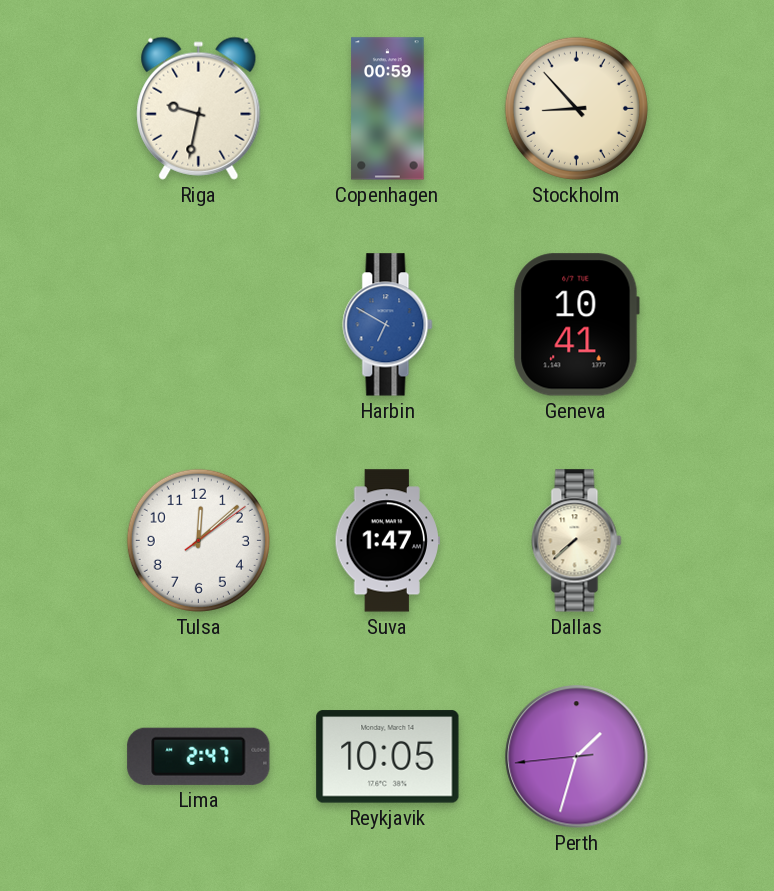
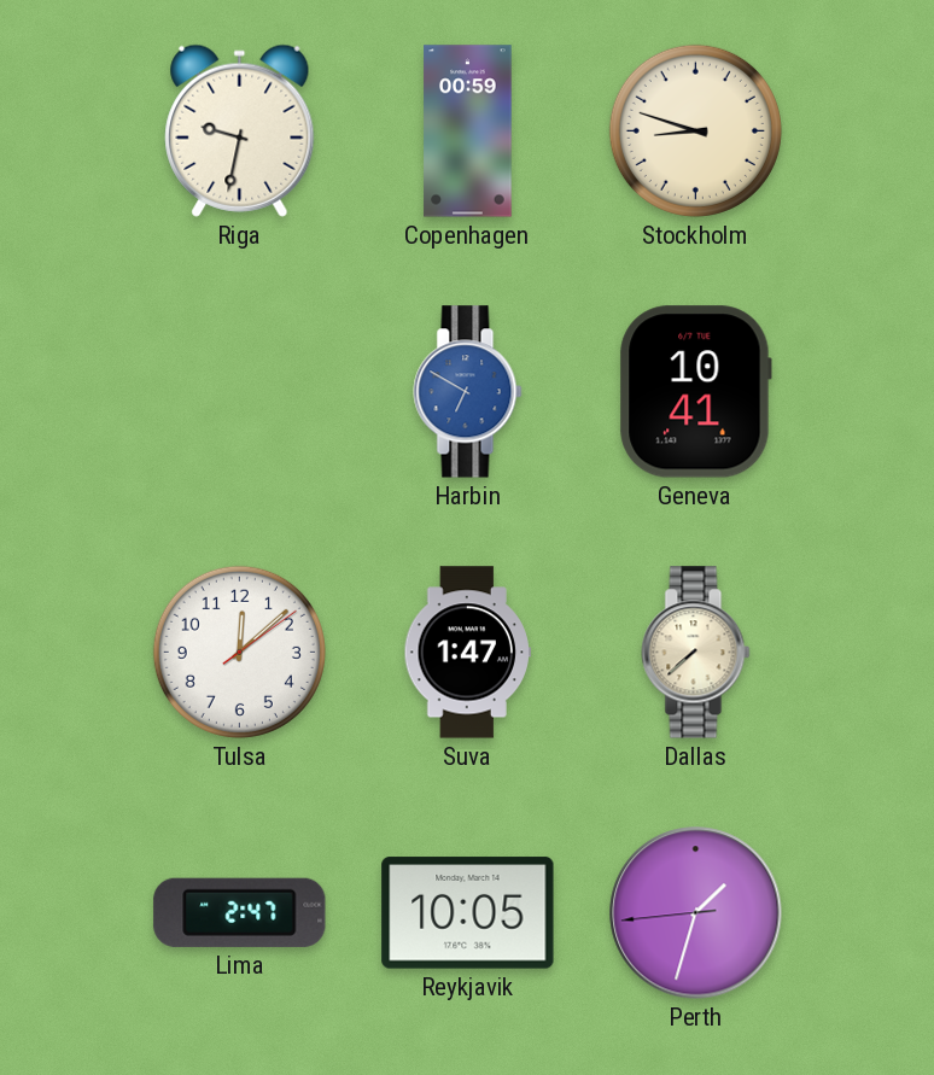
Stockholm: 8:53 -> 8:48 (695, 130)
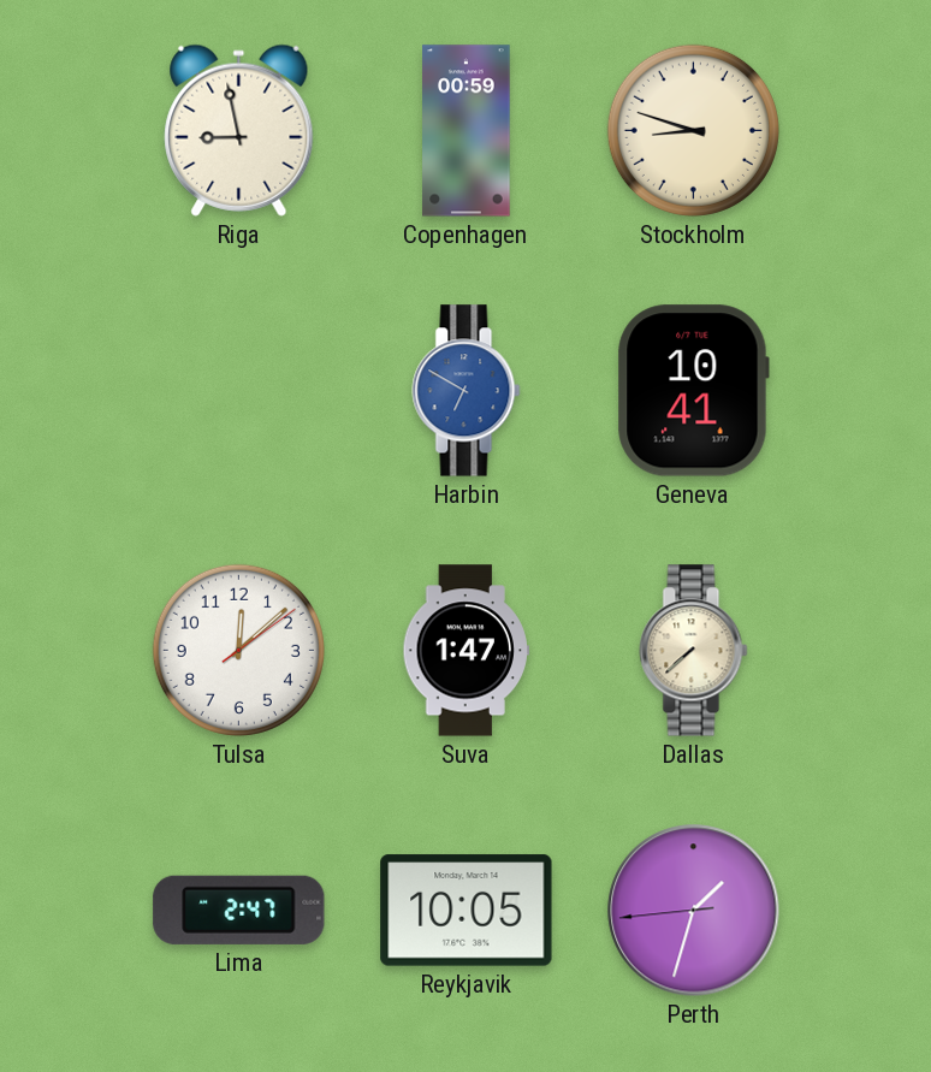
Riga: 9:32 -> 8:58 (239, 130)
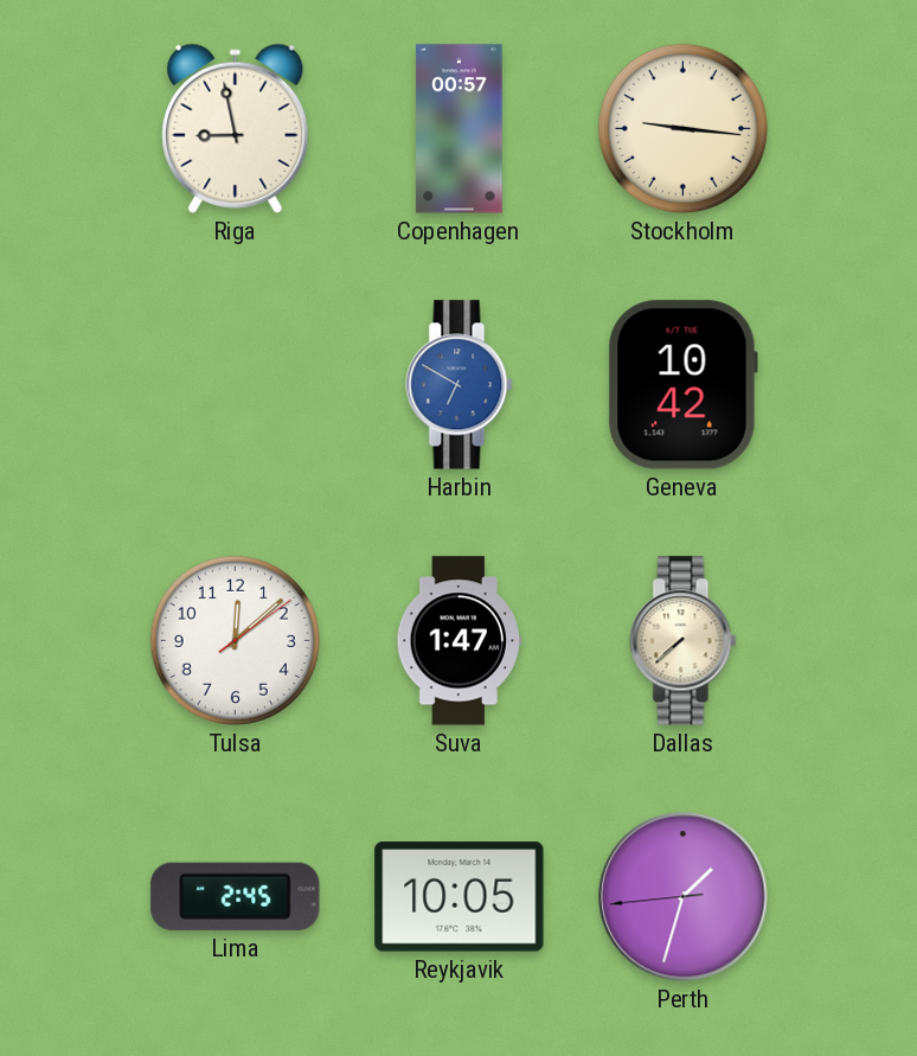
Copenhagen: 00:59 -> 00:57 (460, 129)
Stockholm: 8:48 -> 9:16 (682, 128)
Geneva: 10:41 -> 10:42 (682, 385)
Lima: 2:47 -> 2:45 (236, 896)
